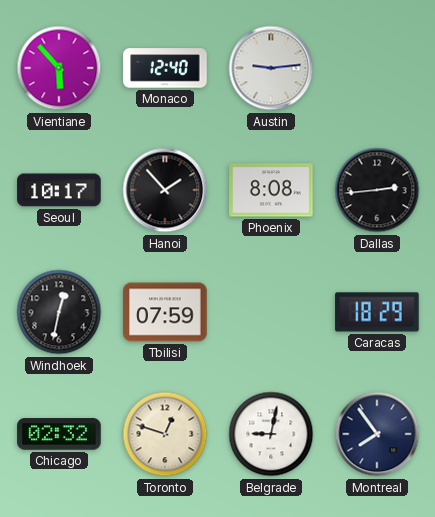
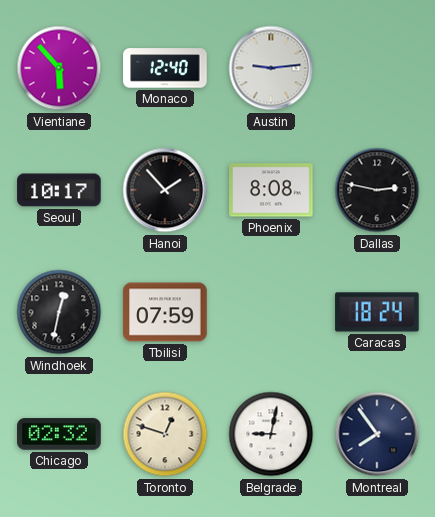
Dallas: 2:44 -> 2:47 (377, 190)
Caracas: 18:29 -> 18:24 (377, 312)
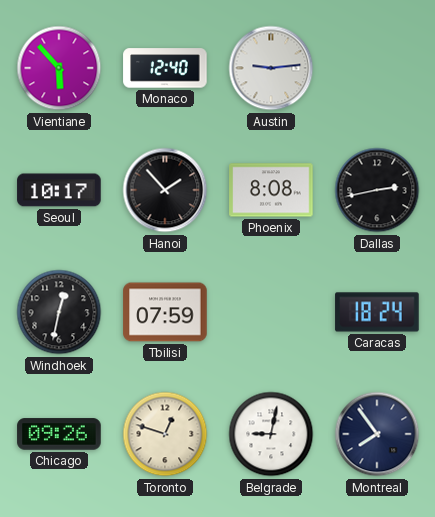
Dallas: 2:47 -> 2:43 (377, 190)
Chicago: 02:32 -> 09:26 (59, 434)
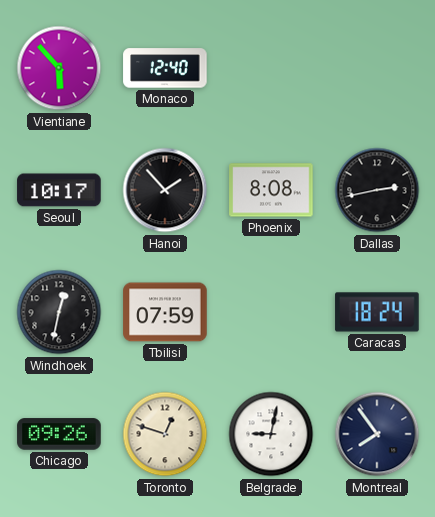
Austin: 9:14 -> none (271, 68)
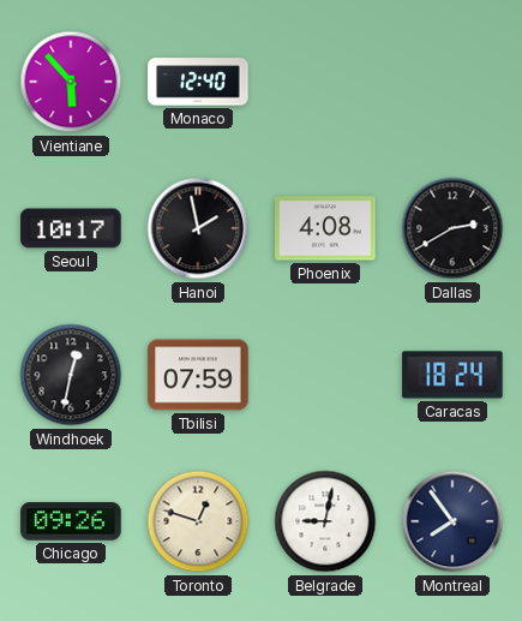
Hanoi: 1:53 -> 1:58 (198, 228)
Phoenix: 8:08 -> 4:08 (325, 228)
Dallas: 2:43 -> 2:40 (452, 228)
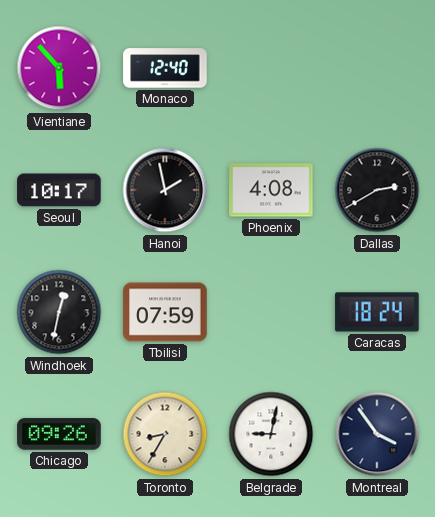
Toronto: 12:48 -> 8:35 (165, 434)
Montreal: 7:54 -> 3:54 (377, 434)
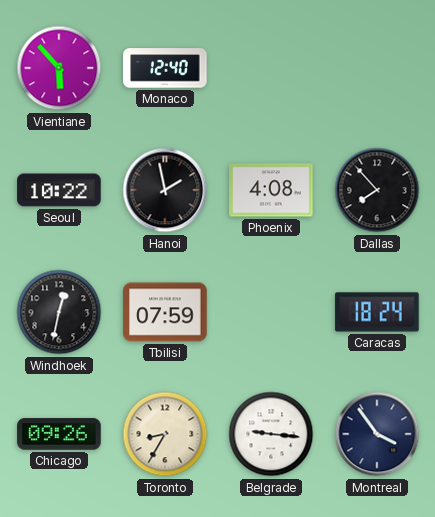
Seoul: 10:17 -> 10:22 (59, 190)
Dallas: 2:40 -> 7:53 (377, 190)
Belgrade: 9:02 -> 9:16 (271, 434)
